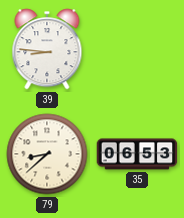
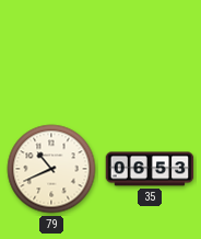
39: 8:46 -> none (47, 49)
79: 8:38 -> 10:41 (51, 169)
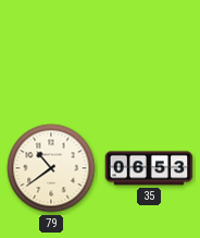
79: 10:41 -> 10:39 (51, 168)
